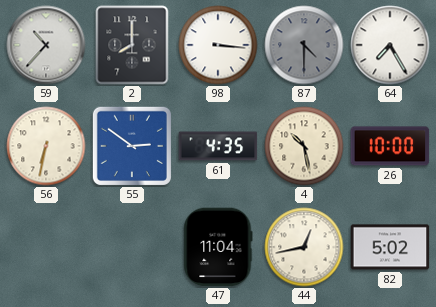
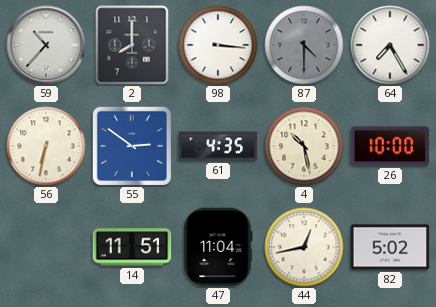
14: none -> 11:51 (132, 247)
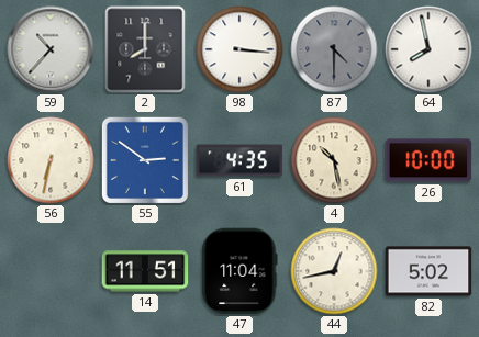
64: 7:25 -> 7:58 (428, 49)
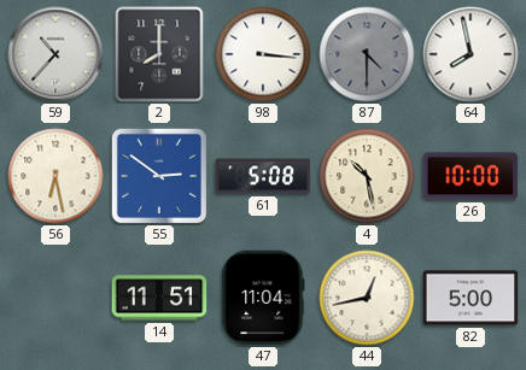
56: 6:32 -> 6:28 (55, 176)
61: 4:35 -> 5:08 (263, 176)
82: 5:02 -> 5:00 (471, 298)
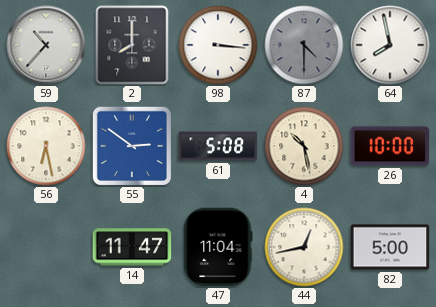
14: 11:51 -> 11:47 (132, 247)
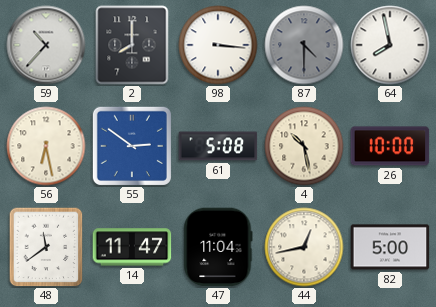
48: none -> 11:39 (46, 247)
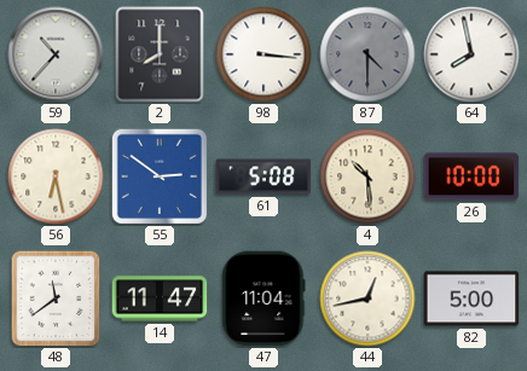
4: 10:28 -> 10:29 (367, 176)
